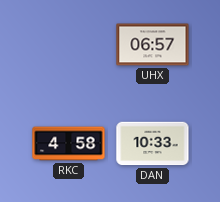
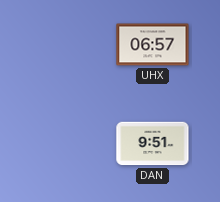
RKC: 4:58 -> none (69, 144)
DAN: 10:33 -> 9:51 (153, 144)
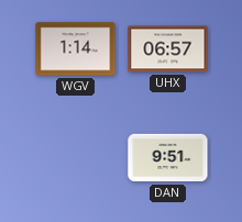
WGV: none -> 1:14 (76, 49)
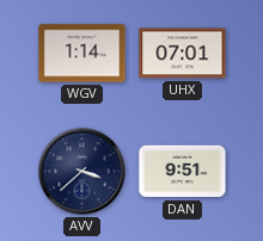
UHX: 06:57 -> 07:01 (183, 54)
AVV: none -> 3:38 (82, 172)
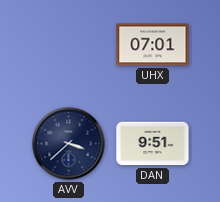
WGV: 1:14 -> none (82, 54)
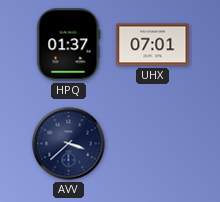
HPQ: none -> 01:37 (69, 45)
DAN: 9:51 -> none (153, 144)
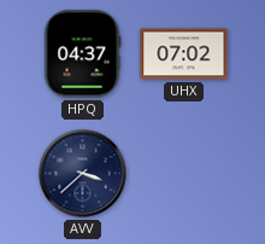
HPQ: 01:37 -> 04:37 (83, 54)
UHX: 07:01 -> 07:02 (184, 54)
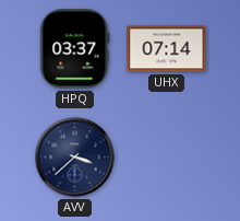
HPQ: 04:37 -> 03:37 (75, 49)
UHX: 07:02 -> 07:14 (167, 49)
